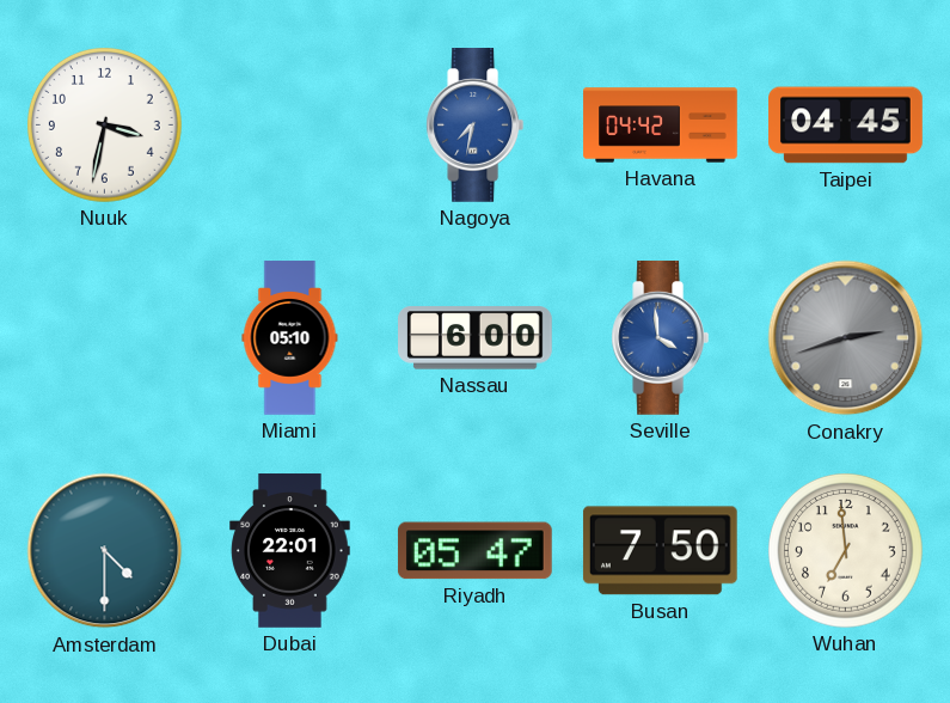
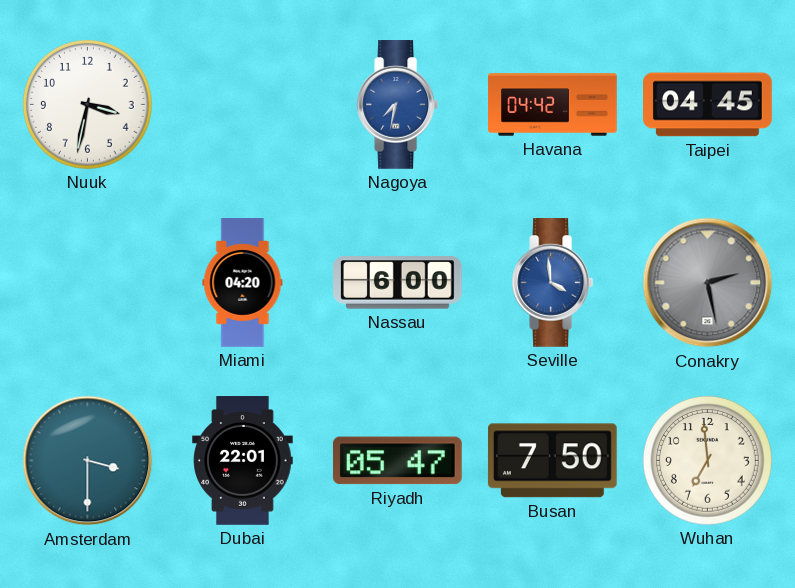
Miami: 05:10 -> 04:20 (243, 283)
Conakry: 2:42 -> 2:28 (708, 283)
Amsterdam: 4:30 -> 3:30 (88, 461)
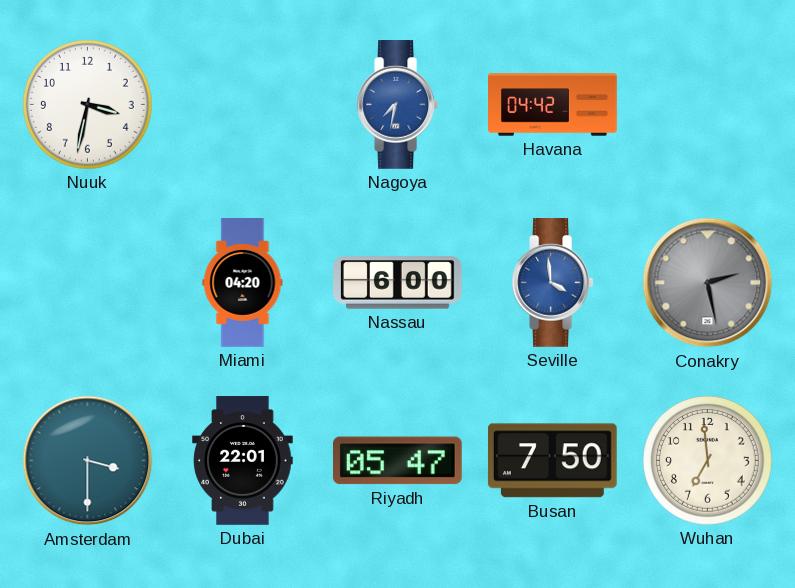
Taipei: 04:45 -> none (708, 105)
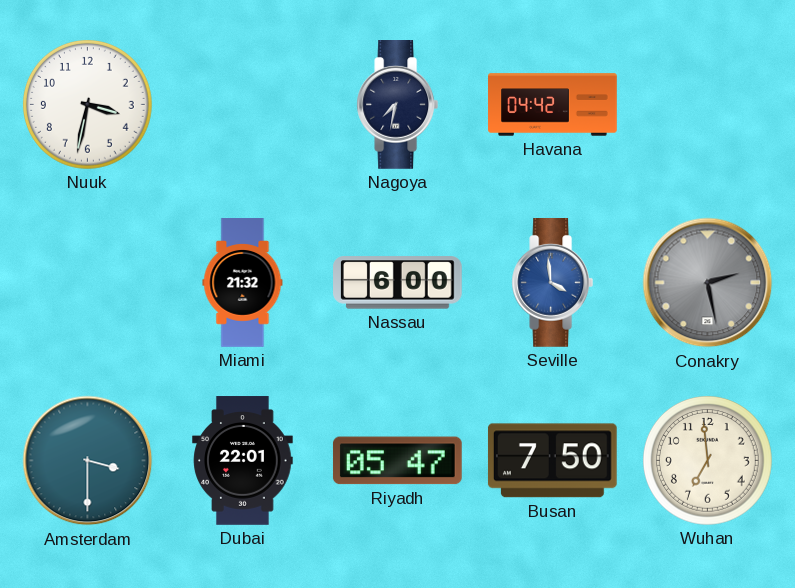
Nagoya dial: blue -> navy (398, 105)
Miami: 04:20 -> 21:32 (243, 283)
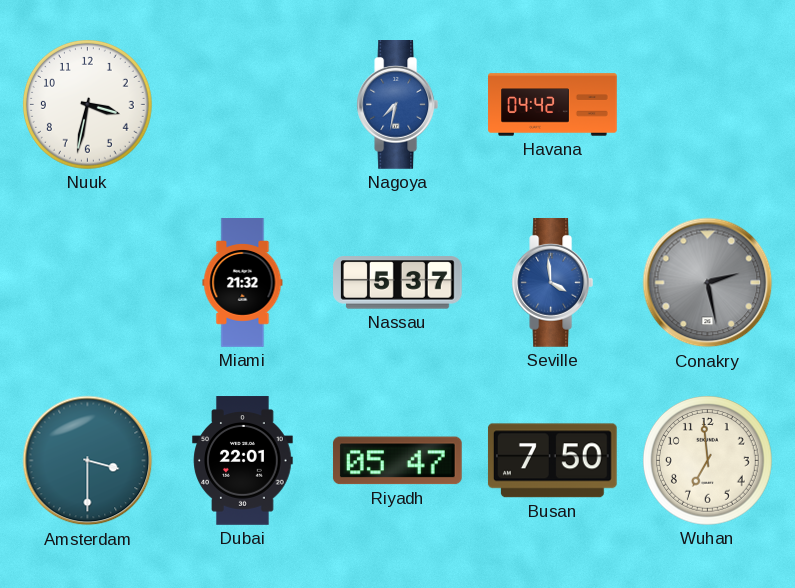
Nagoya dial: navy -> blue (398, 105)
Nassau: 6:00 -> 5:37 (398, 283)
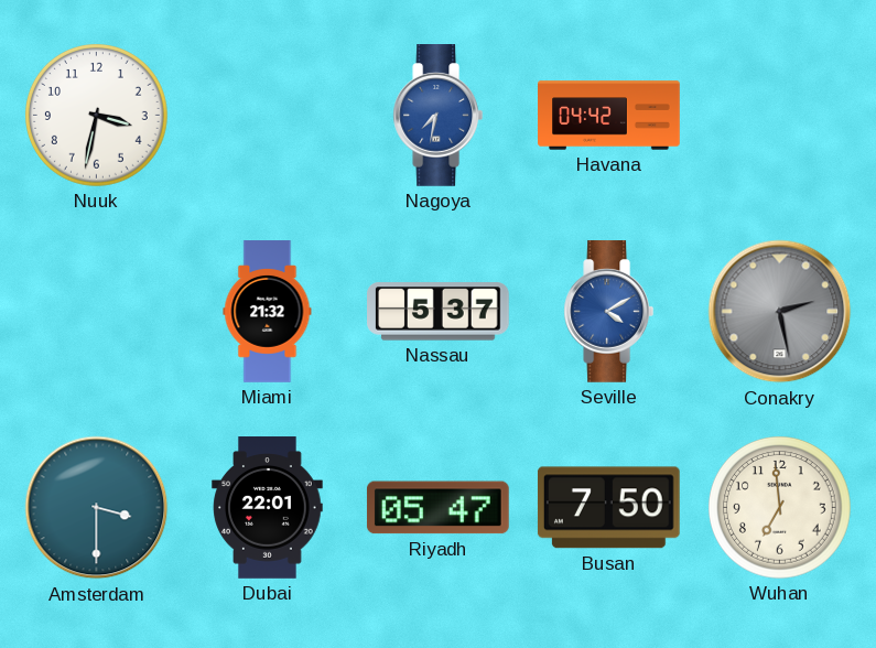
Seville: 3:59 -> 4:10 (609, 312)
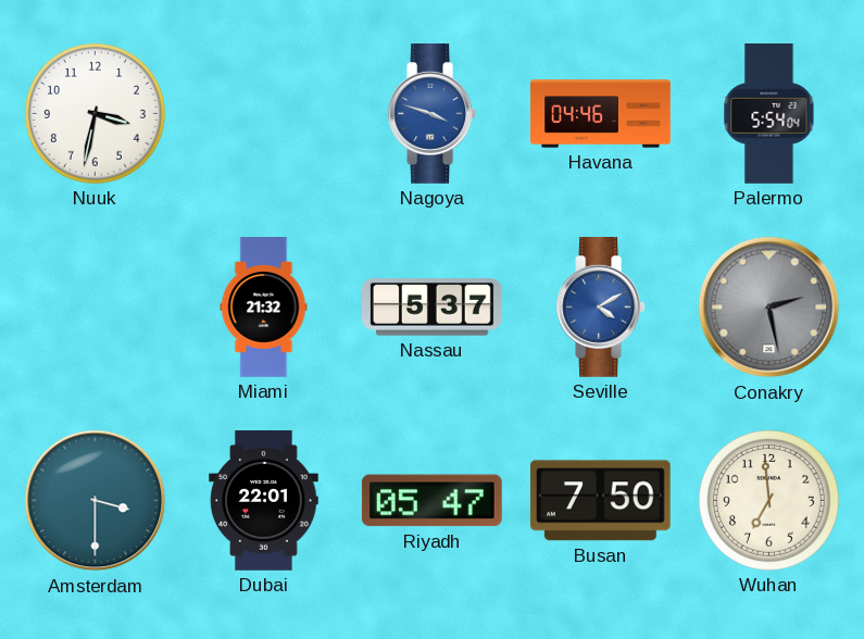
Nagoya: 7:32 -> 3:48 (433, 114)
Havana: 04:42 -> 04:46 (601, 114)
Palermo: none -> 5:54 (769, 114)
